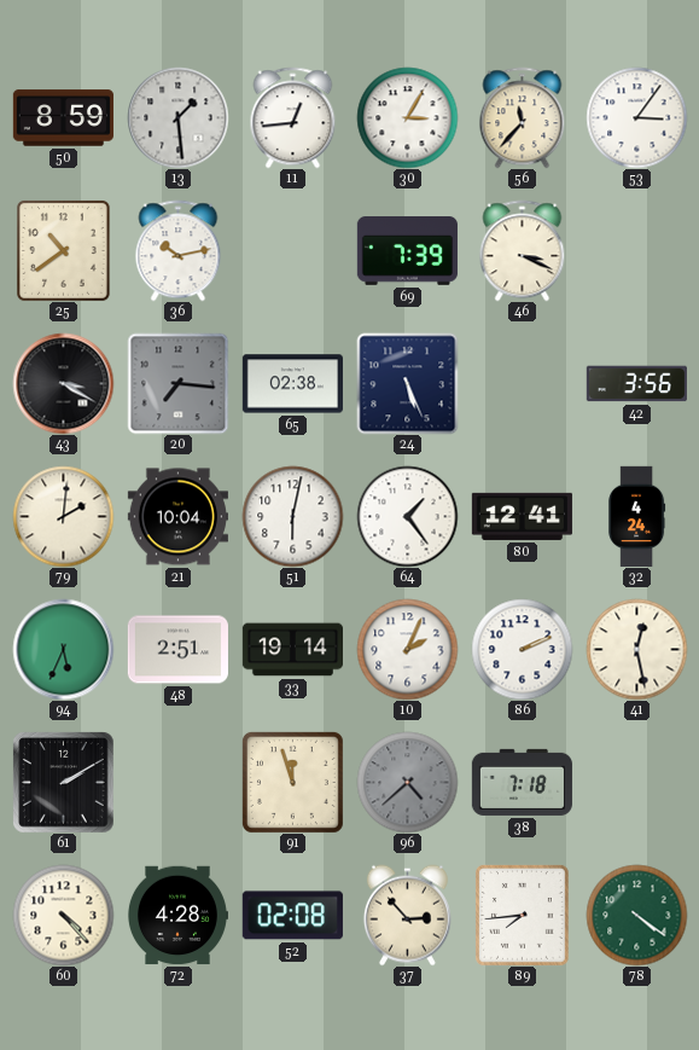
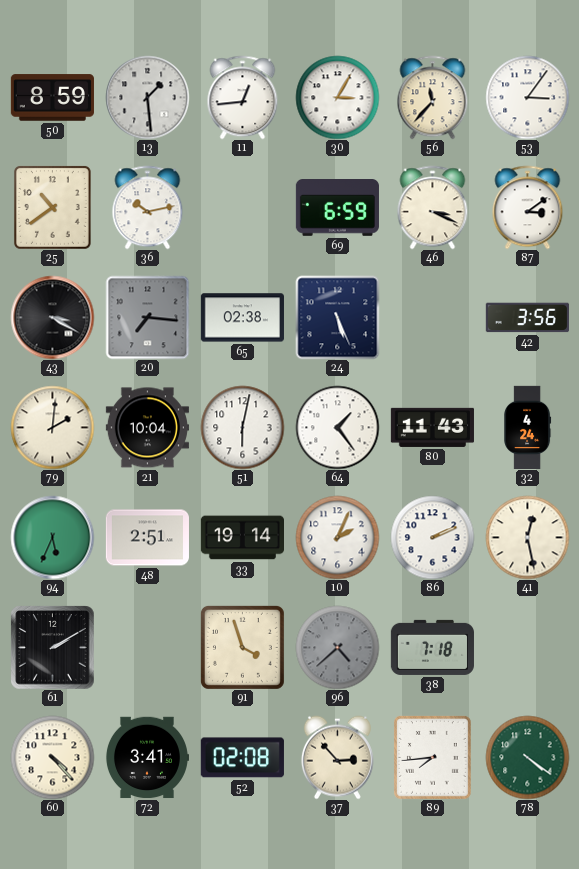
69: 7:39 -> 6:59 (337, 208)
87: none -> 3:09 (528, 207)
80: 12:41 -> 11:43 (432, 427)
91: 11:57 -> 3:57 (242, 647)
72: 4:28 -> 3:41 (147, 758)
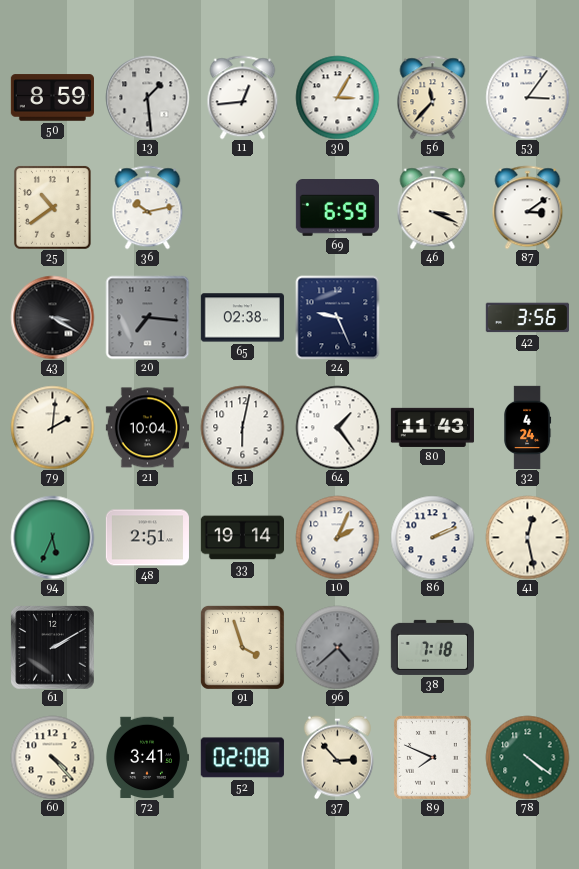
24: 5:26 -> 9:26 (337, 317)
89: 7:44 -> 7:49 (432, 757)
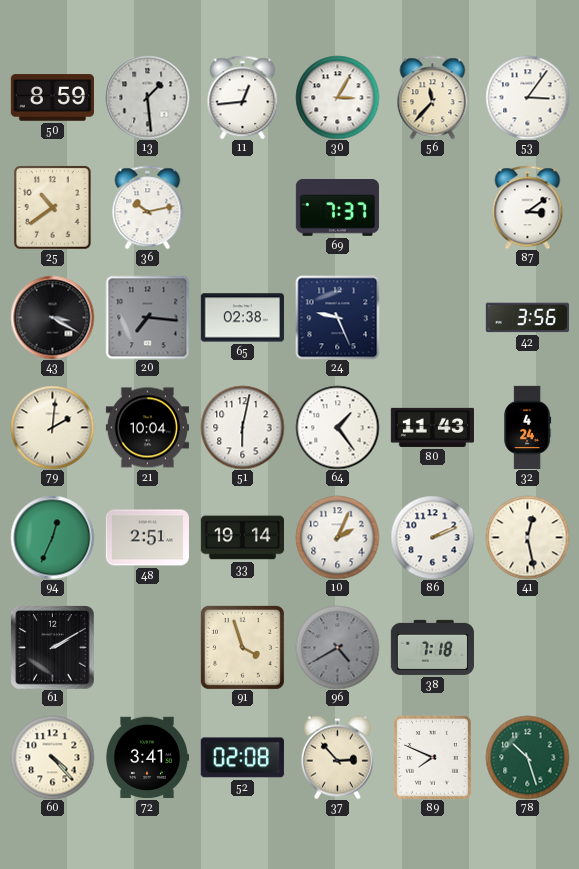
69: 6:59 -> 7:37 (337, 208)
46: 3:19 -> none (433, 207)
94: 5:34 -> 12:34 (52, 537)
96: 4:38 -> 4:40 (337, 647)
78: 4:21 -> 10:27 (527, 757)
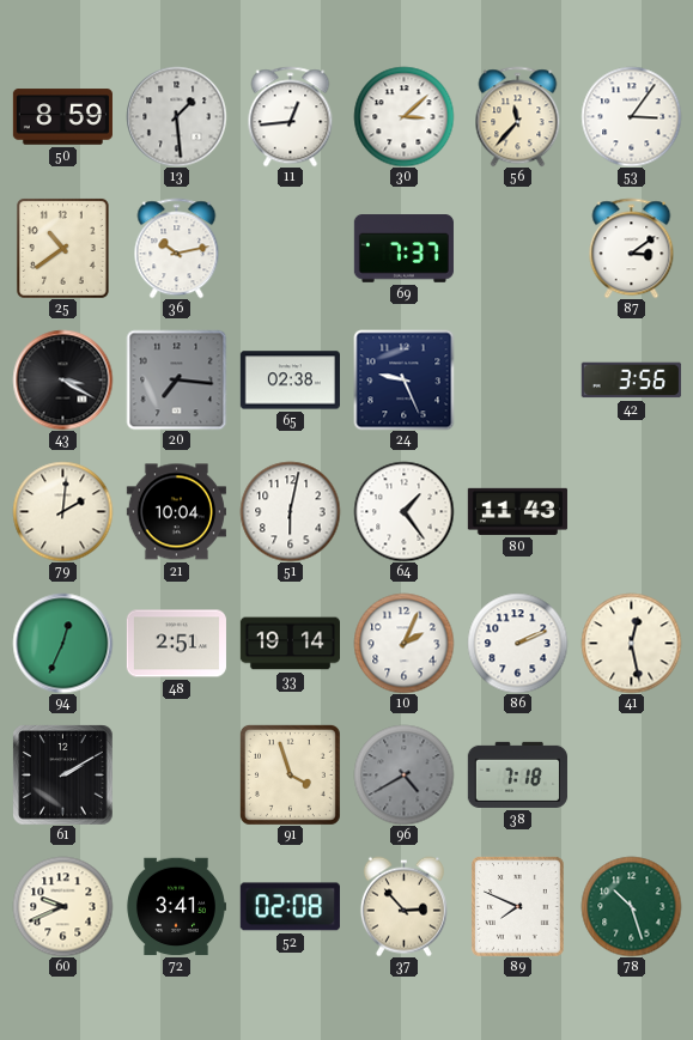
30: 3:05 -> 3:08 (403, 116)
32: 4:24 -> none (528, 427)
60: 4:23 -> 9:41 (62, 906)
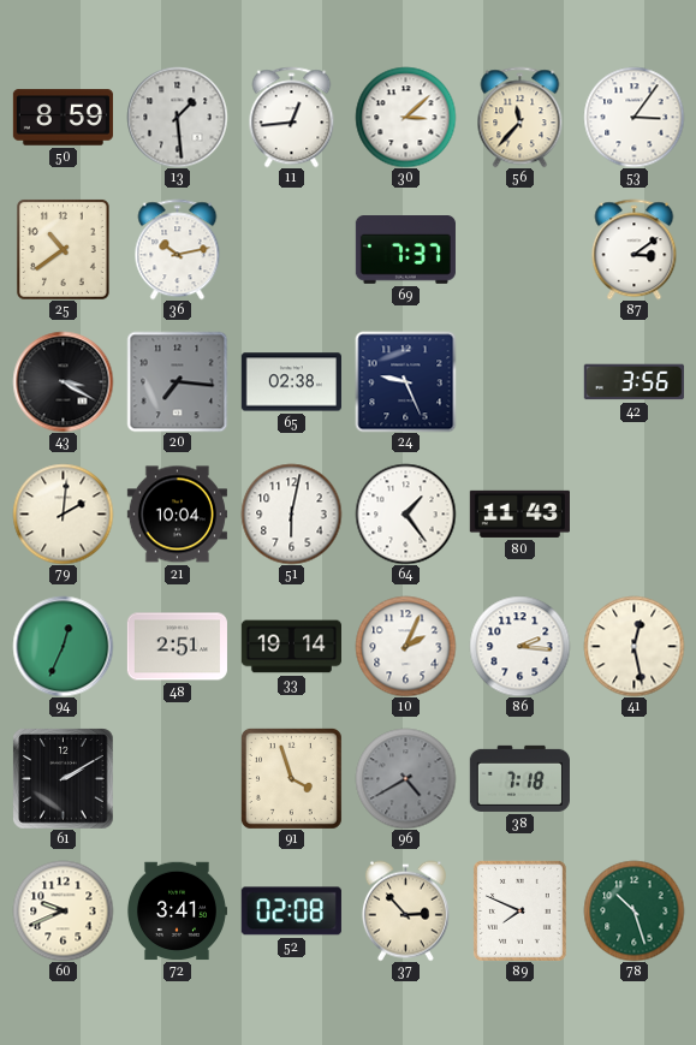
86: 2:11 -> 2:16 (519, 646)
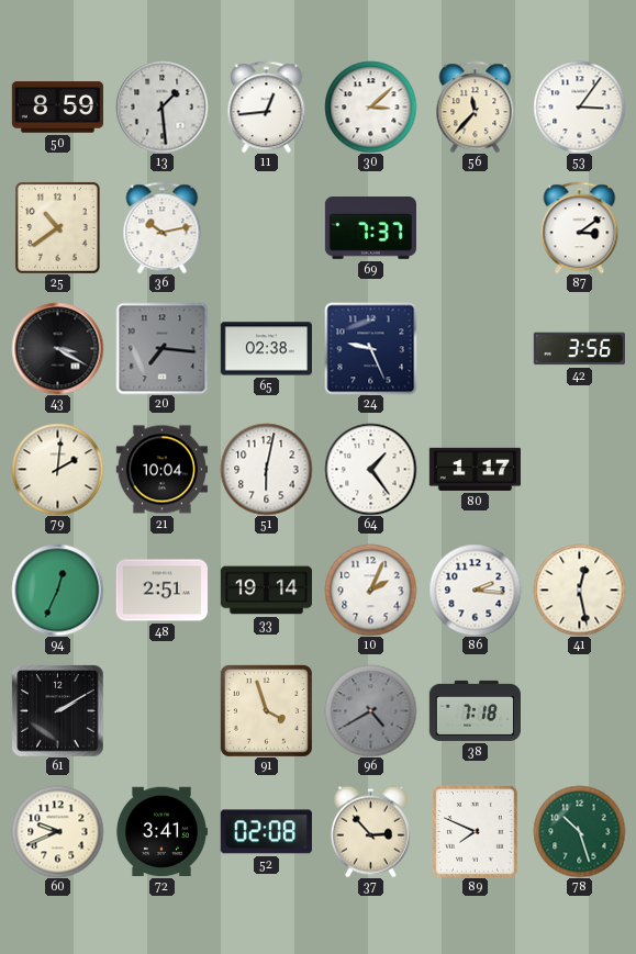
80: 11:43 -> 1:17 (475, 469)
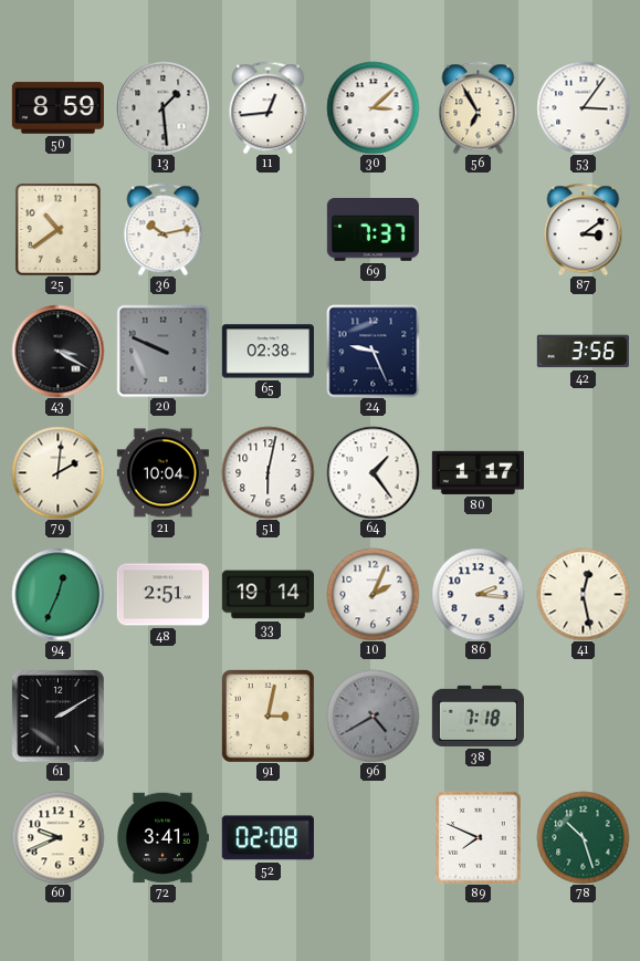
56: 11:37 -> 6:55 (479, 107)
20: 7:16 -> 9:49 (162, 351)
91: 3:57 -> 3:02 (267, 715)
37: 2:53 -> none (370, 831)
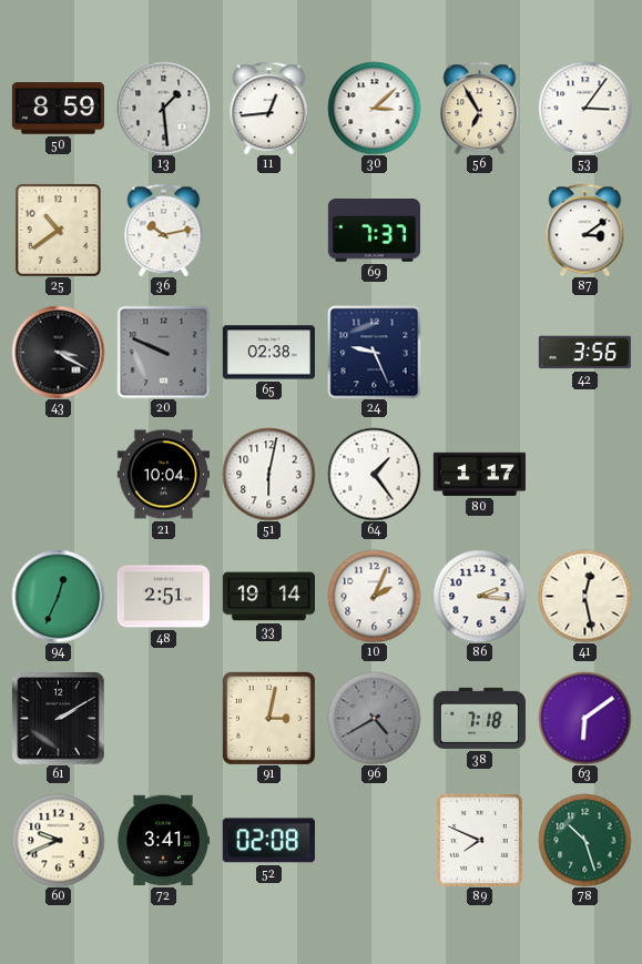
79: 2:01 -> none (57, 472)
63: none -> 6:09 (584, 718)
